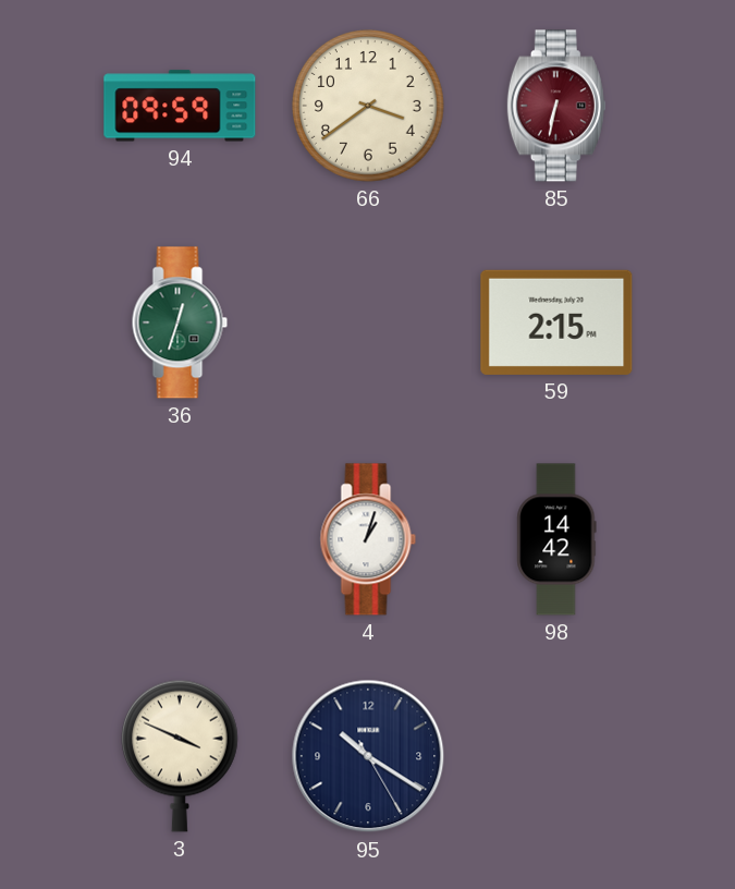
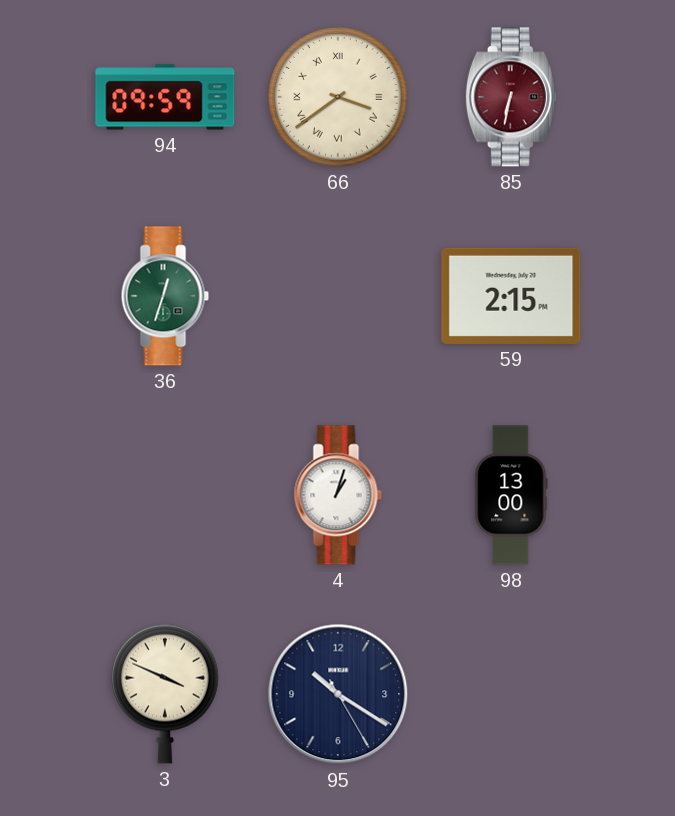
66 numerals: Arabic -> Roman (339, 98)
98: 14:42 -> 13:00 (511, 495)
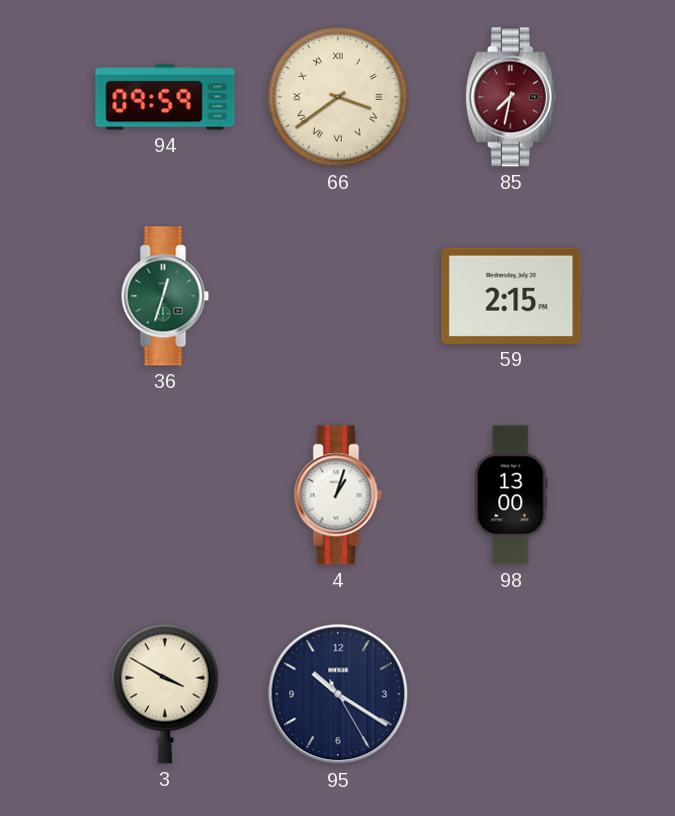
85: 6:32 -> 7:32 (511, 97)
3: 3:49 -> 3:50 (165, 694)
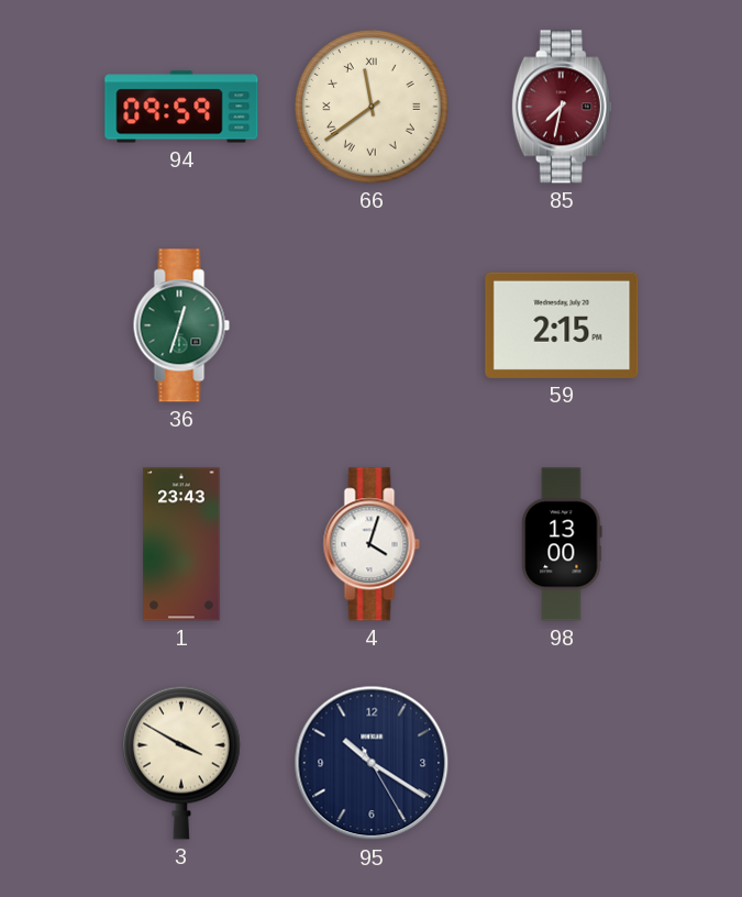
66: 3:39 -> 11:39 (373, 108)
1: none -> 23:43 (181, 544)
4: 1:03 -> 4:03 (372, 544)
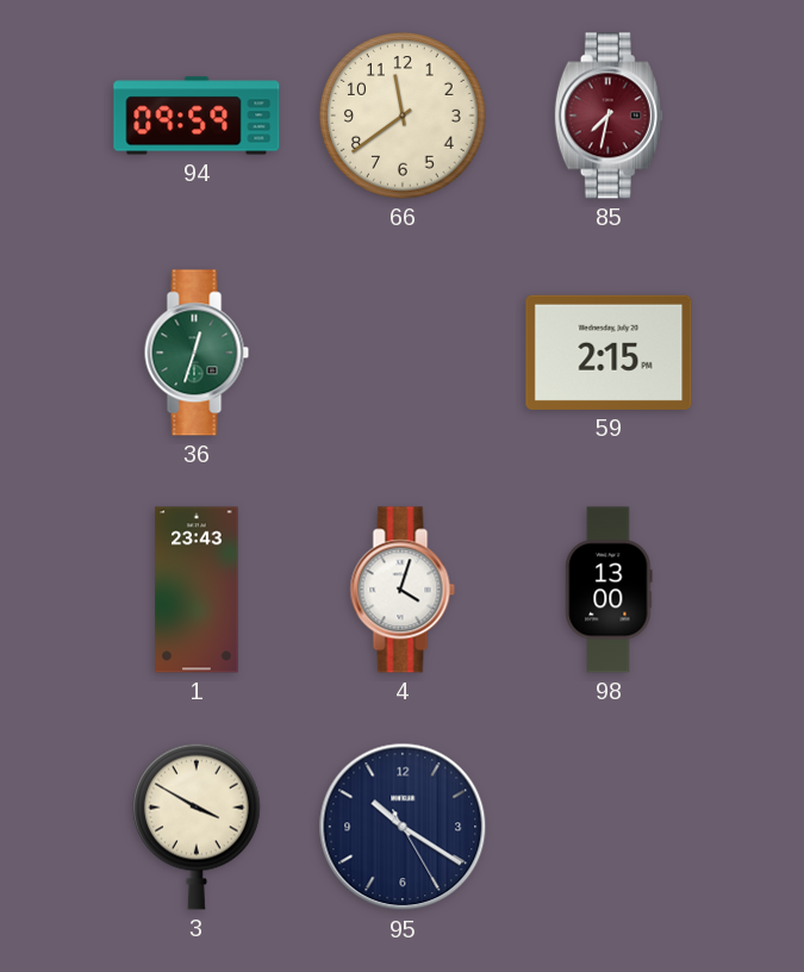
66 numerals: Roman -> Arabic (404, 117)
